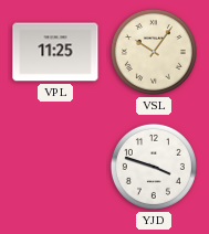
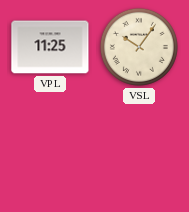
YJD: 3:48 -> none (154, 167)
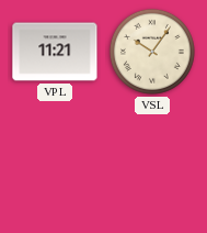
VPL: 11:25 -> 11:21 (55, 52)
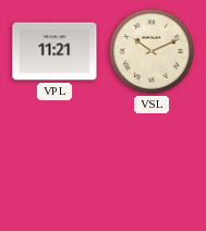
VSL: 10:06 -> 10:11 (152, 51)
